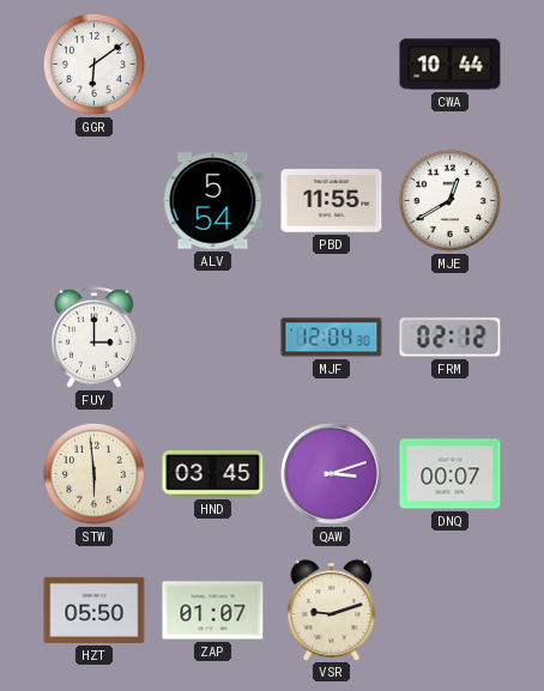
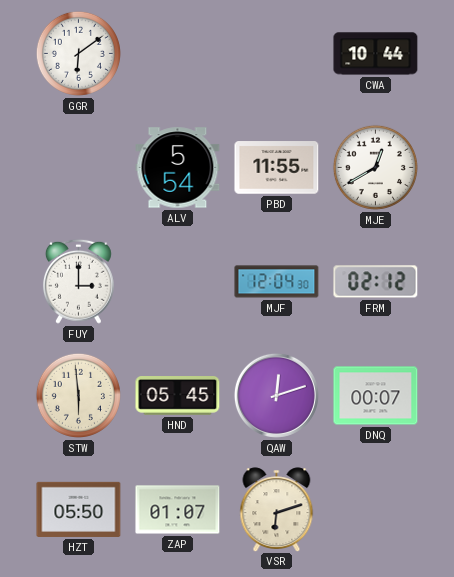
HND: 03:45 -> 05:45 (178, 396)
QAW: 3:12 -> 12:12 (276, 395)
VSR: 9:12 -> 6:12 (277, 509)
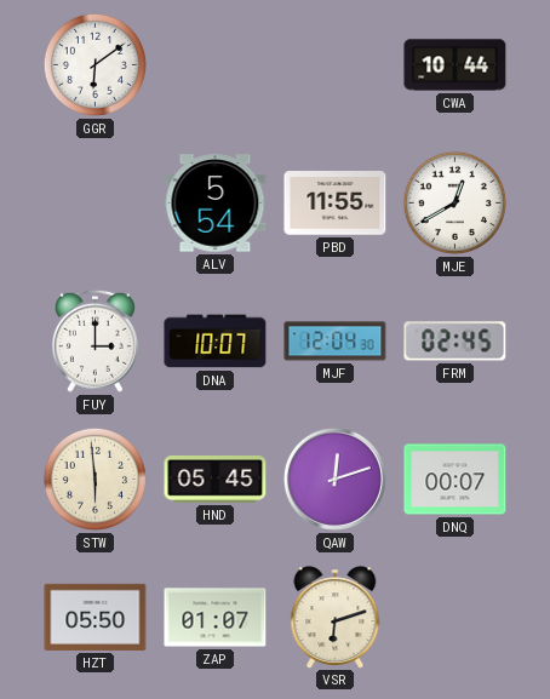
DNA: none -> 10:07 (216, 342)
FRM: 02:12 -> 02:45 (456, 342)
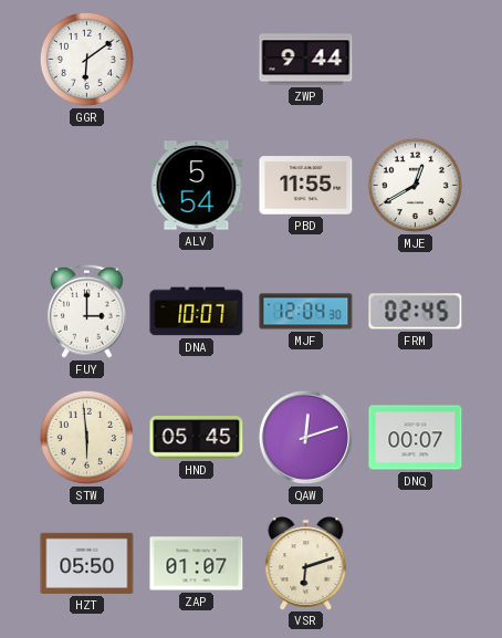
ZWP: none -> 9:44 (306, 60)
CWA: 10:44 -> none (456, 65)
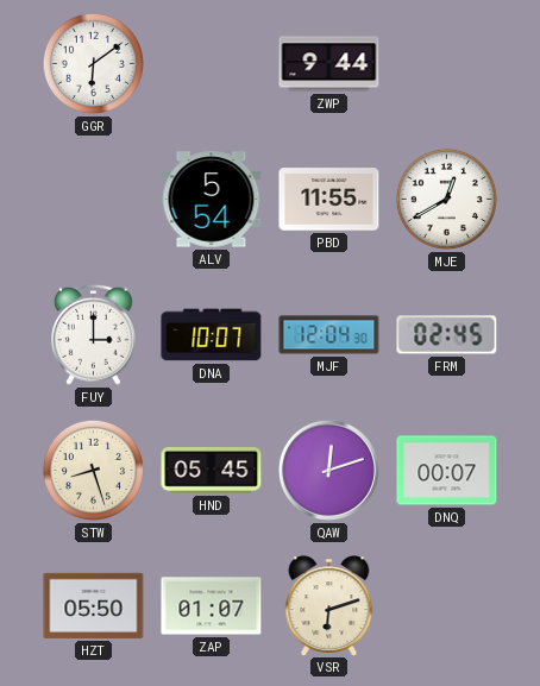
STW: 5:59 -> 8:27 (93, 470)
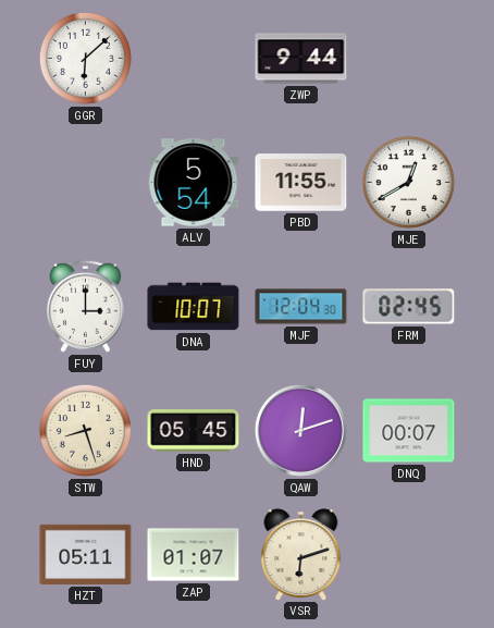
GGR: 6:09 -> 6:08 (85, 58)
HZT: 05:50 -> 05:11 (86, 554)
